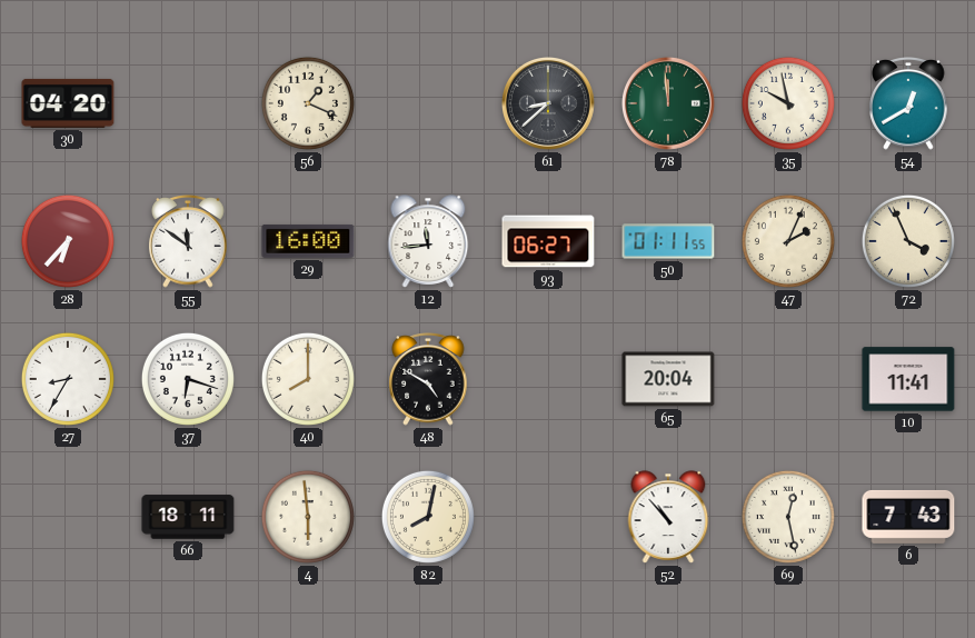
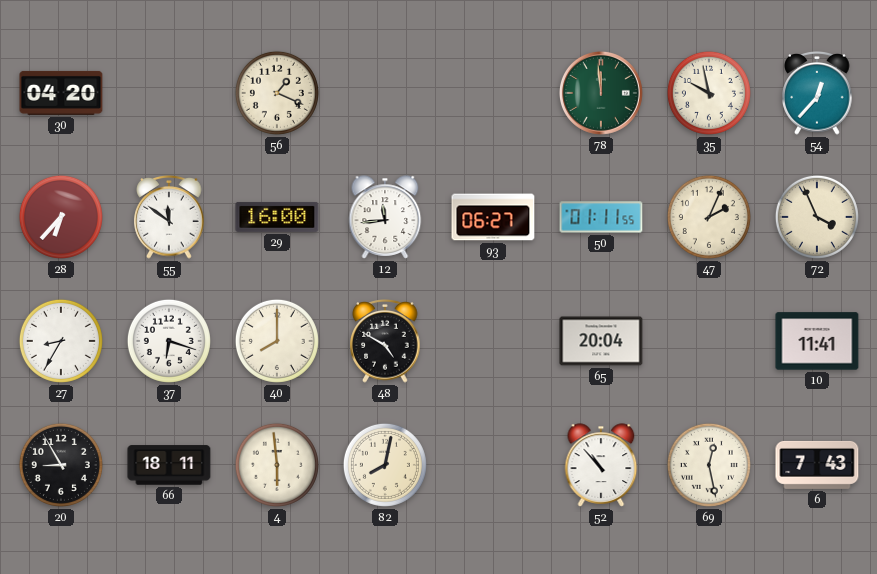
61: 8:38 -> none (548, 103)
54: 12:40 -> 12:37 (817, 94)
20: none -> 8:55 (61, 465)
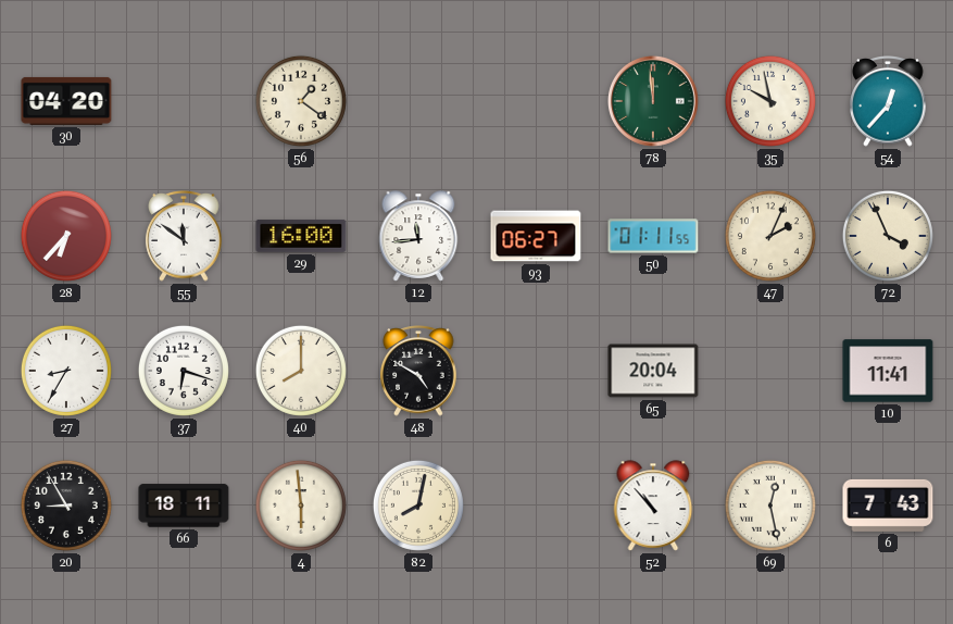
56: 1:19 -> 1:21 (301, 101)
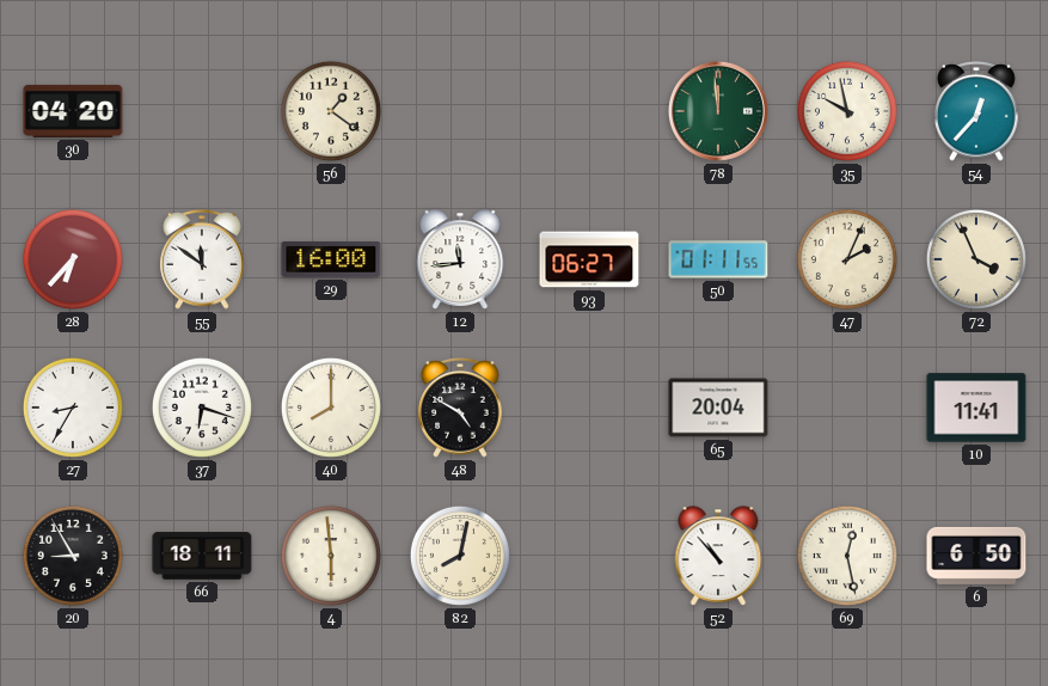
6: 7:43 -> 6:50 (976, 556)
